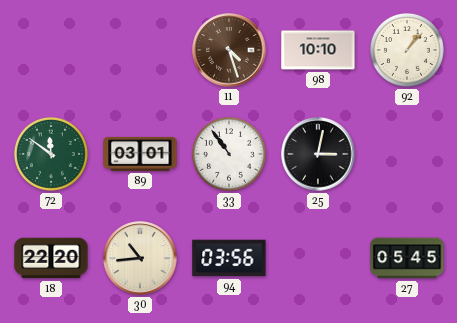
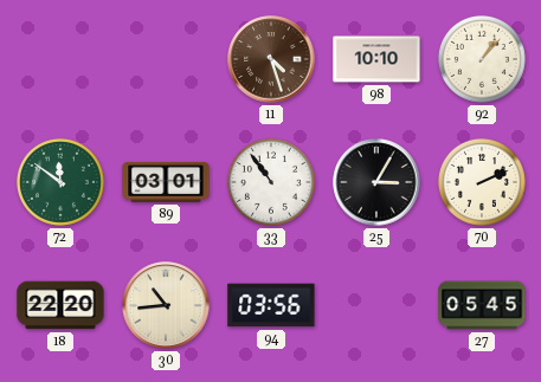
25: 3:02 -> 3:05 (376, 182)
70: none -> 2:11 (482, 182)
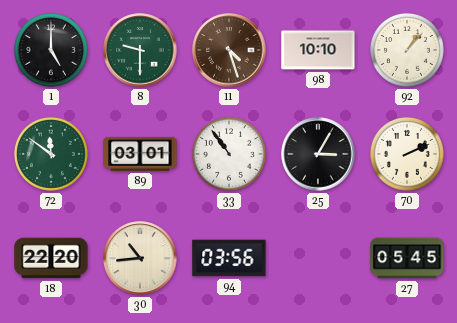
1: none -> 5:00 (51, 50)
8: none -> 9:30 (140, 50)
